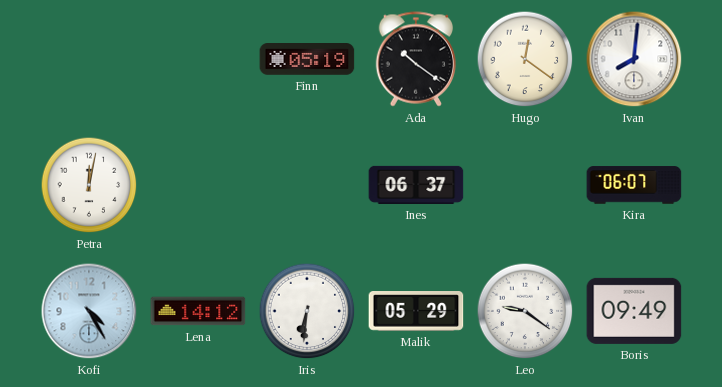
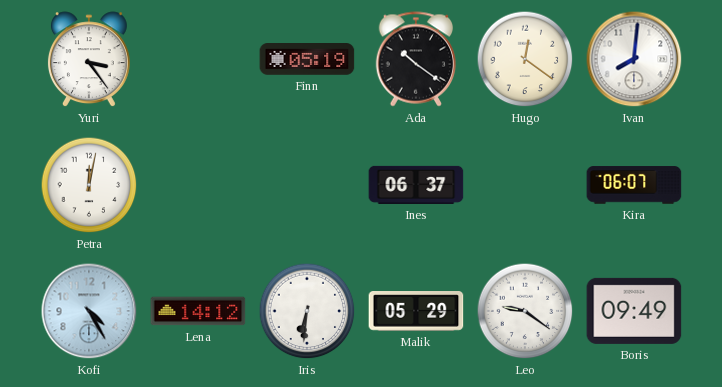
Yuri: none -> 3:24 (89, 60)
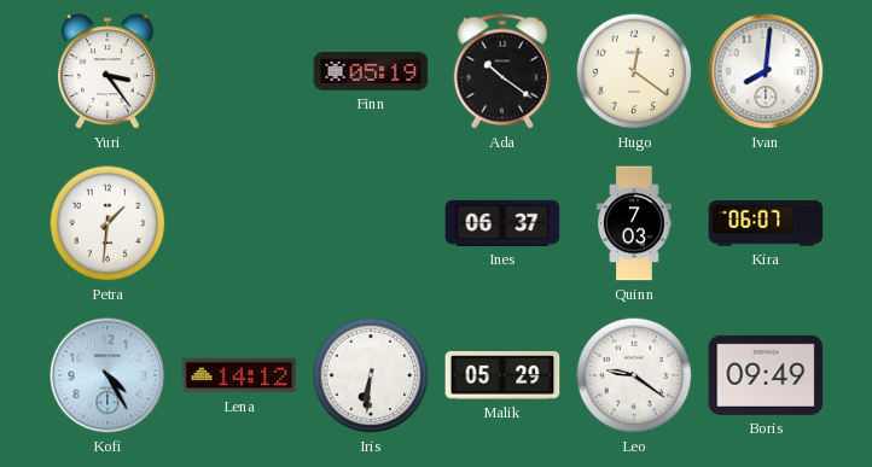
Petra: 12:02 -> 1:31 (107, 223)
Quinn: none -> 7:03 (634, 223)
